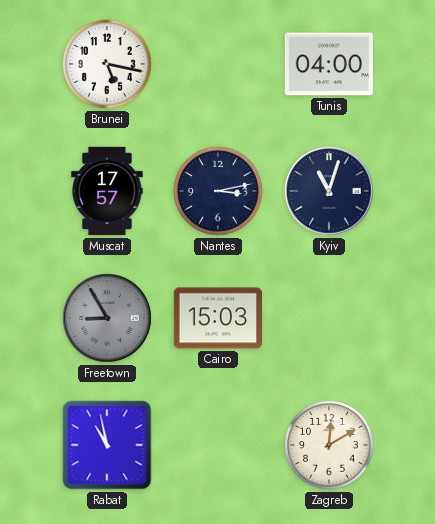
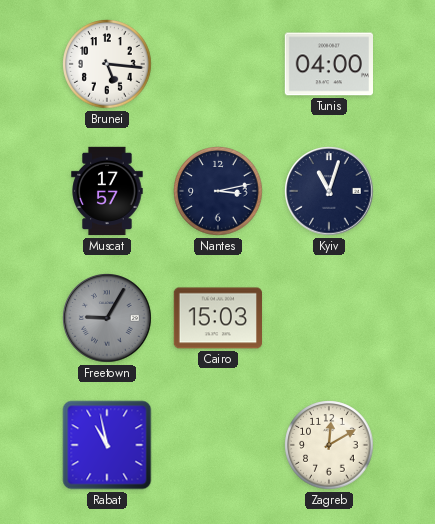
Brunei: 5:17 -> 5:16 (107, 64)
Freetown: 8:55 -> 9:05 (107, 318)
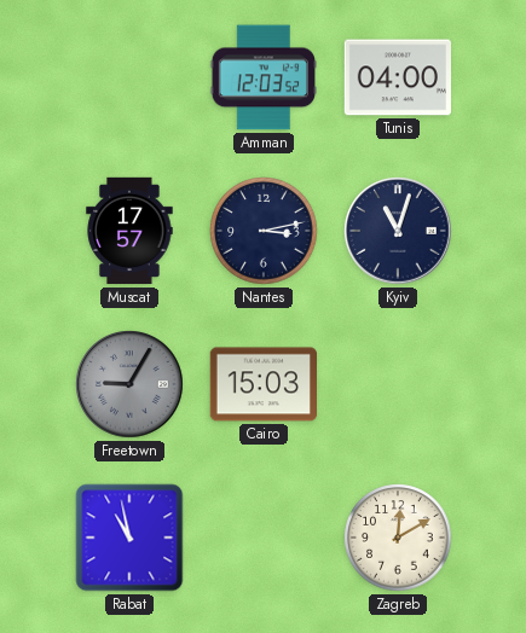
Brunei: 5:16 -> none (107, 64)
Amman: none -> 12:03 (262, 77)
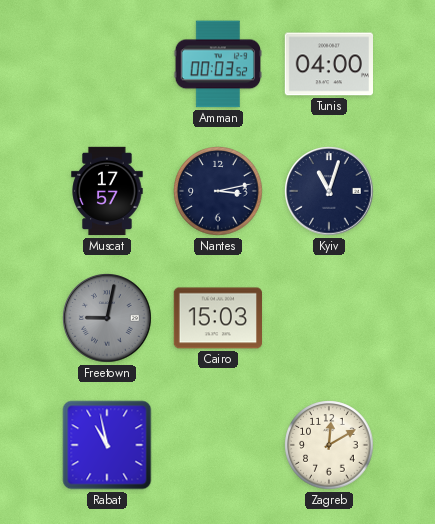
Amman: 12:03 -> 00:03 (217, 64)
Freetown: 9:05 -> 9:02 (107, 318)
